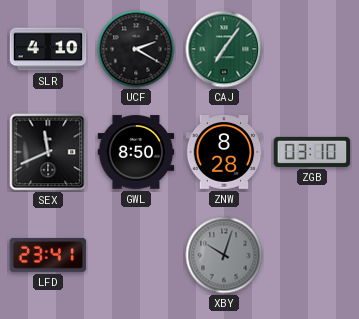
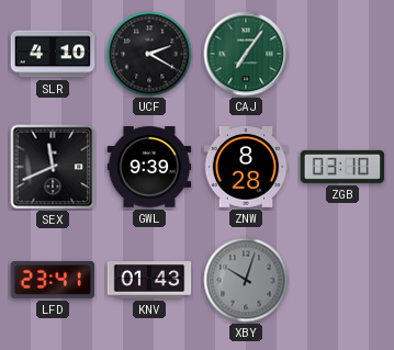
GWL: 8:50 -> 9:39 (149, 167)
KNV: none -> 01:43 (149, 280)
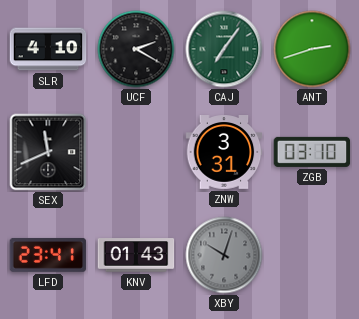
ANT: none -> 2:42 (312, 49)
GWL: 9:39 -> none (149, 167)
ZNW: 8:28 -> 3:31 (224, 153)
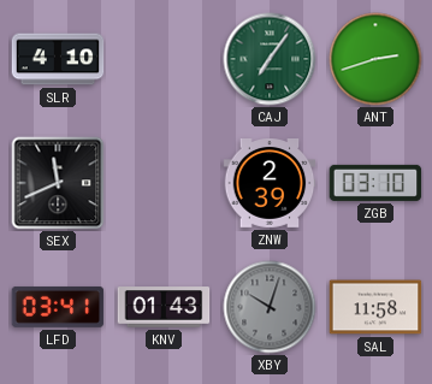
UCF: 2:20 -> none (136, 49)
ZNW: 3:31 -> 2:39 (270, 184)
LFD: 23:41 -> 03:41 (58, 307)
SAL: none -> 11:58 (375, 307)
